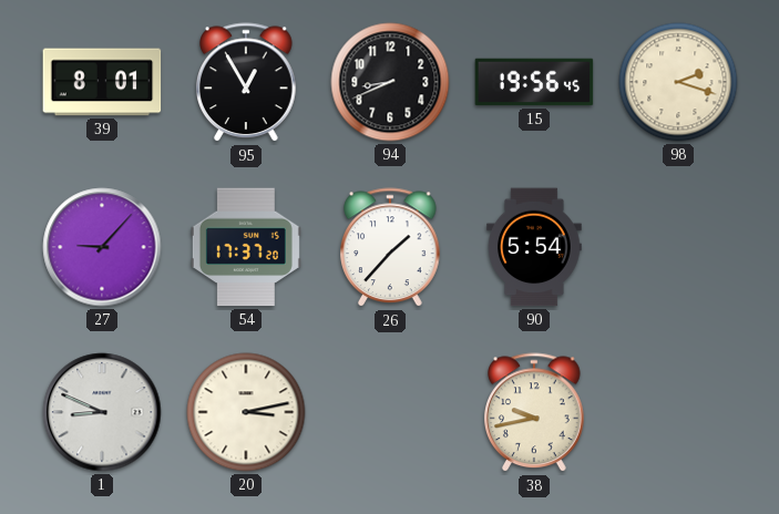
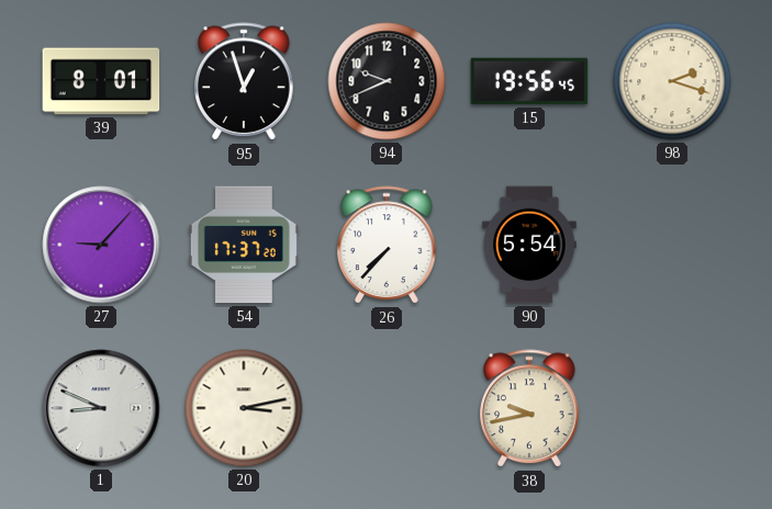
95: 12:55 -> 12:57 (245, 82)
94: 8:41 -> 9:41 (387, 81)
26: 1:37 -> 7:37 (388, 246)
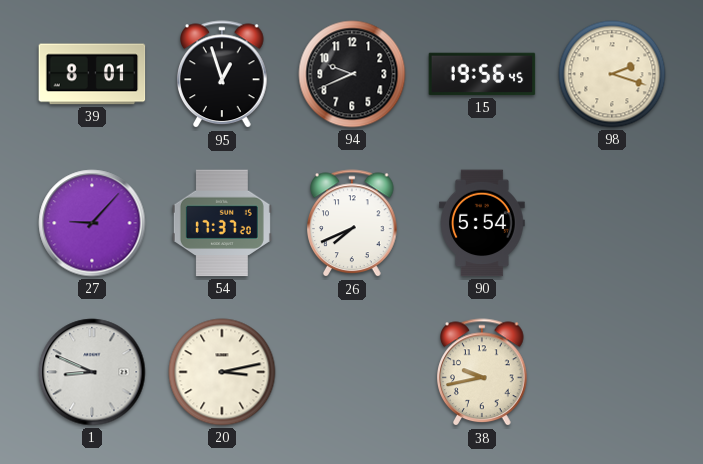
26: 7:37 -> 7:41 (353, 224)
